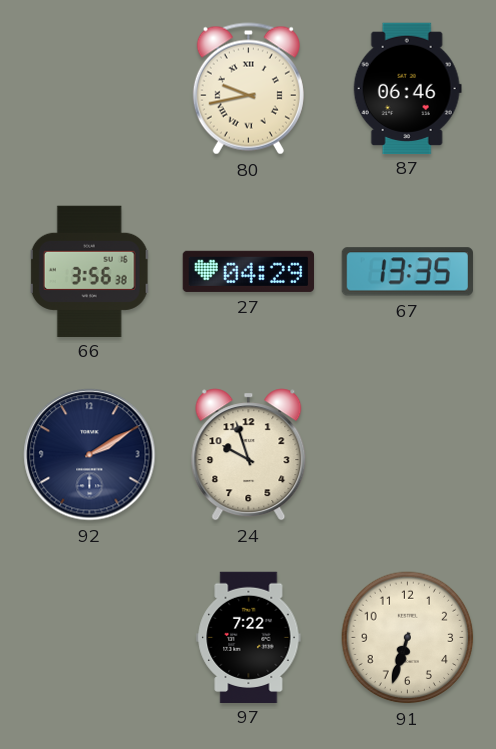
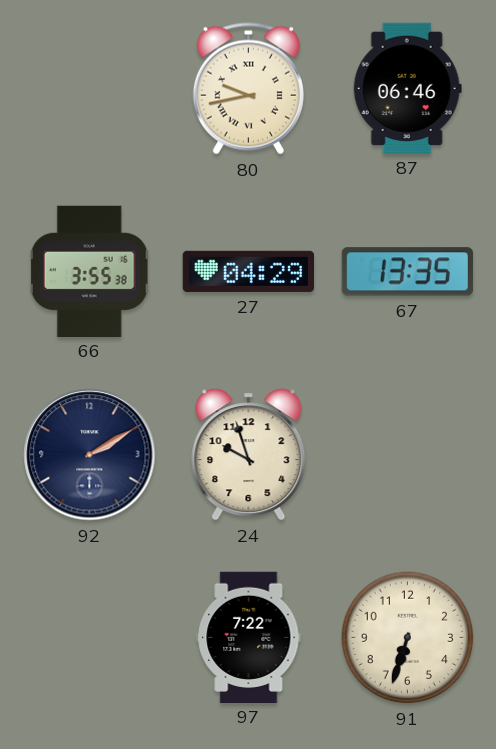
66: 3:56 -> 3:55 (90, 271)
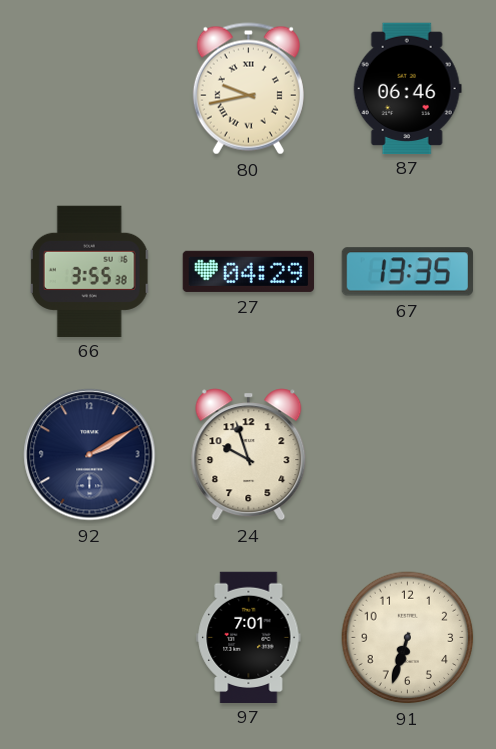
97: 7:22 -> 7:01 (249, 637)
